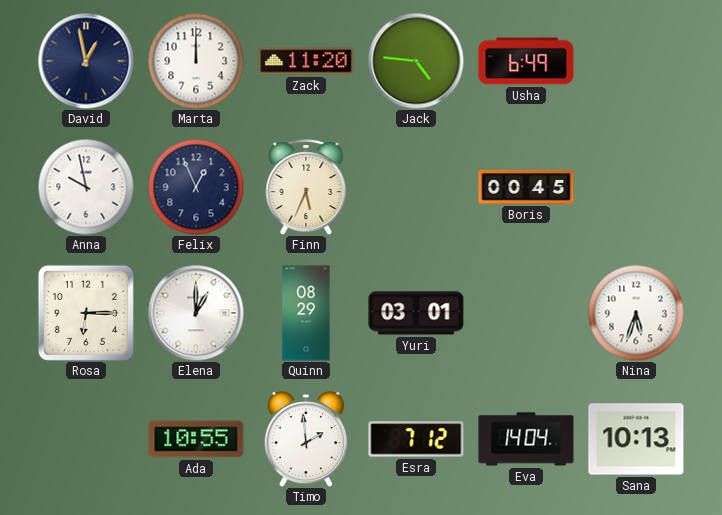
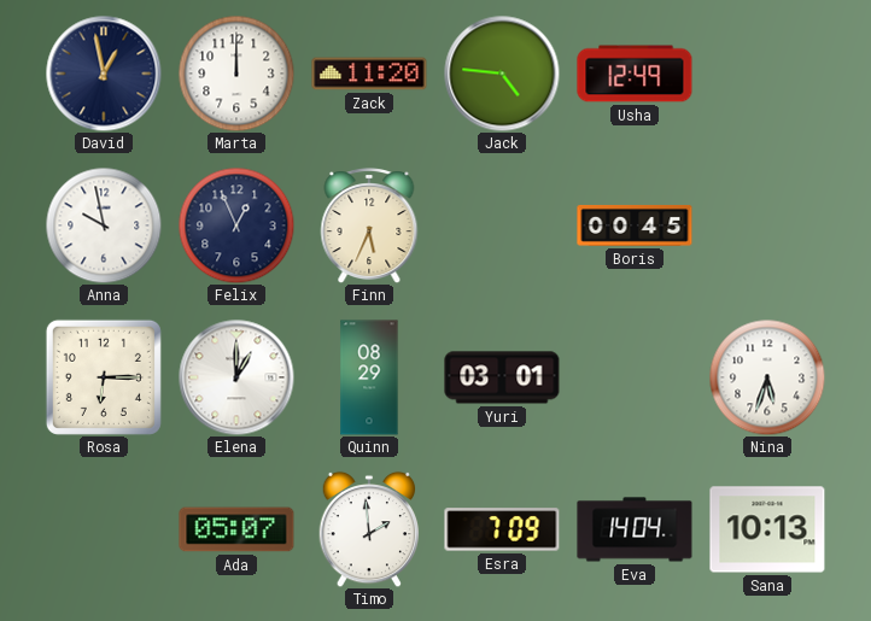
Usha: 6:49 -> 12:49 (635, 74)
Ada: 10:55 -> 05:07 (236, 529)
Esra: 7:12 -> 7:09 (502, 529)
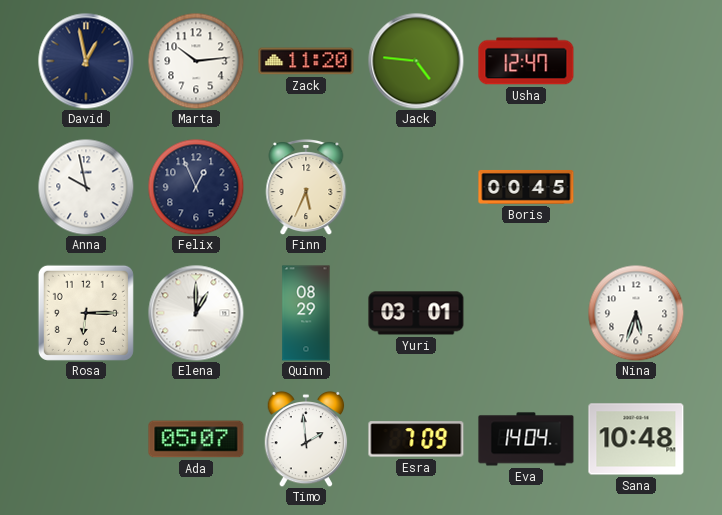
Marta: 12:00 -> 10:14 (196, 61)
Usha: 12:49 -> 12:47 (526, 61)
Sana: 10:13 -> 10:48 (636, 439)
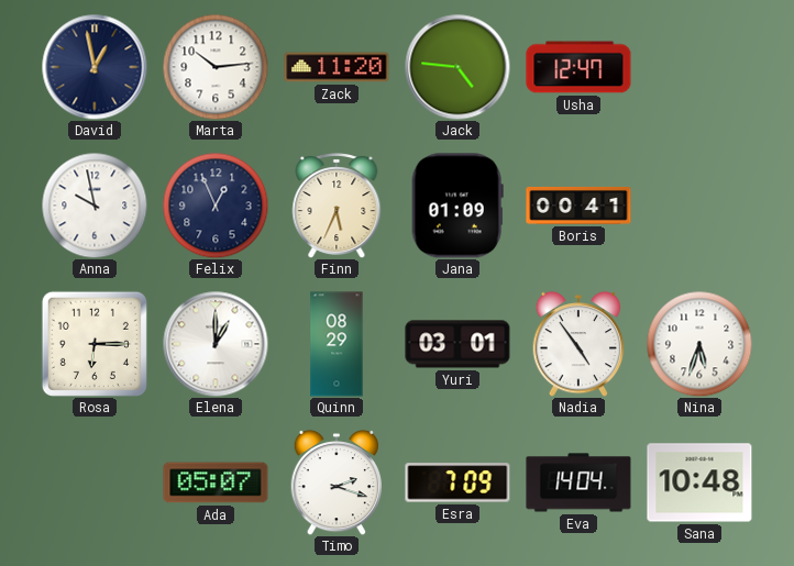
Jana: none -> 01:09 (457, 206)
Boris: 00:45 -> 00:41 (578, 206)
Nadia: none -> 4:54 (578, 344)
Timo: 1:59 -> 2:18 (337, 482)
